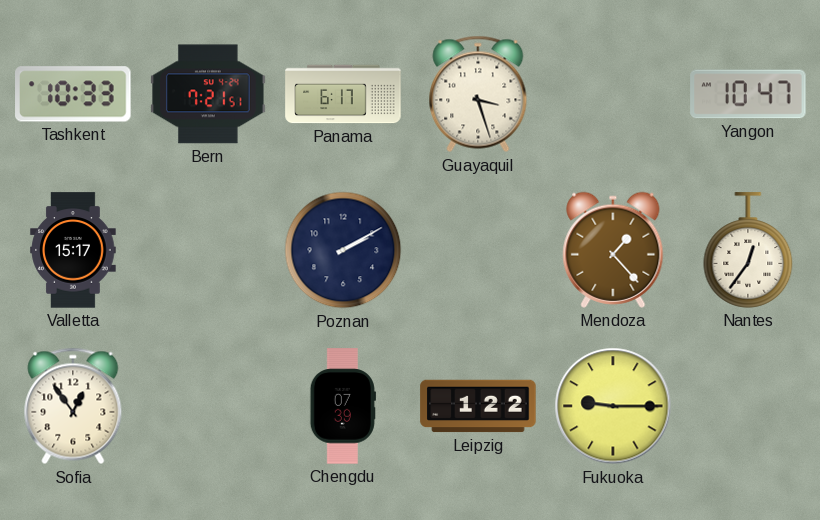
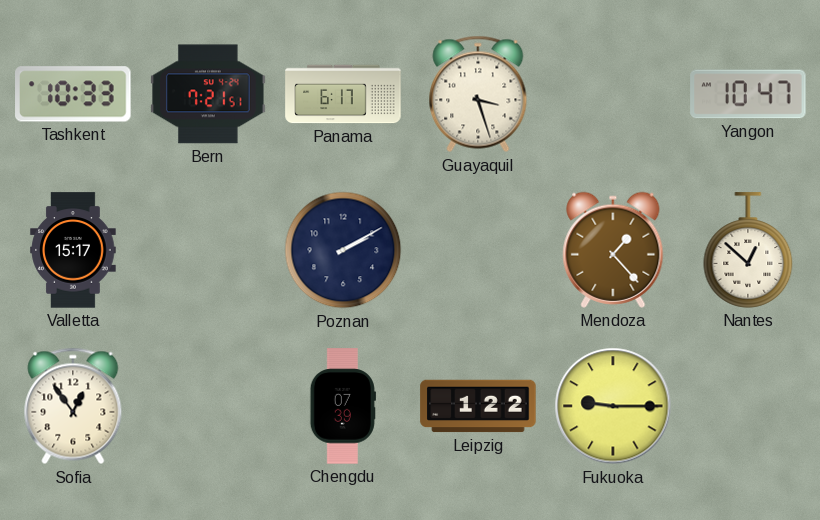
Nantes: 12:36 -> 12:52 (748, 250)
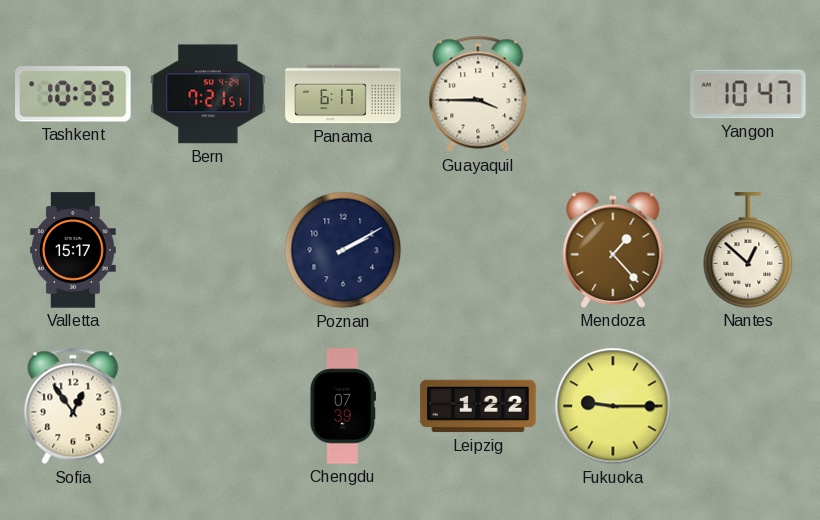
Guayaquil: 3:27 -> 3:45 (478, 94)
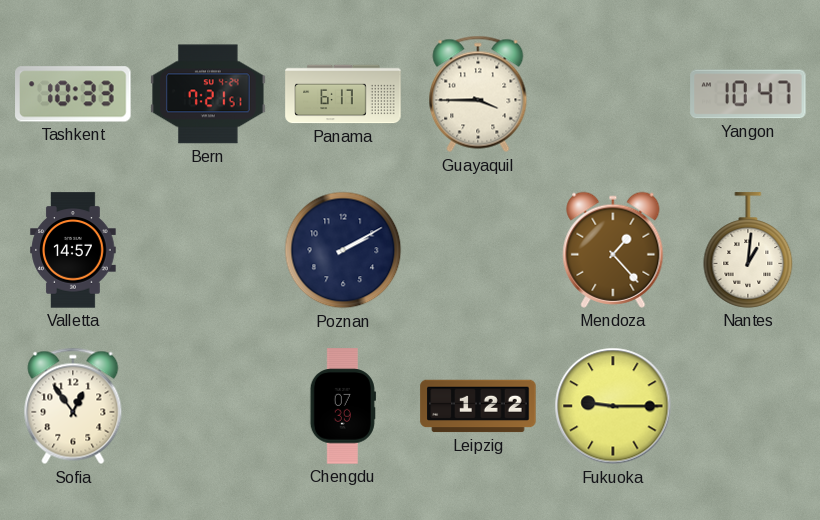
Valletta: 15:17 -> 14:57 (73, 250)
Nantes: 12:52 -> 1:01 (748, 250)
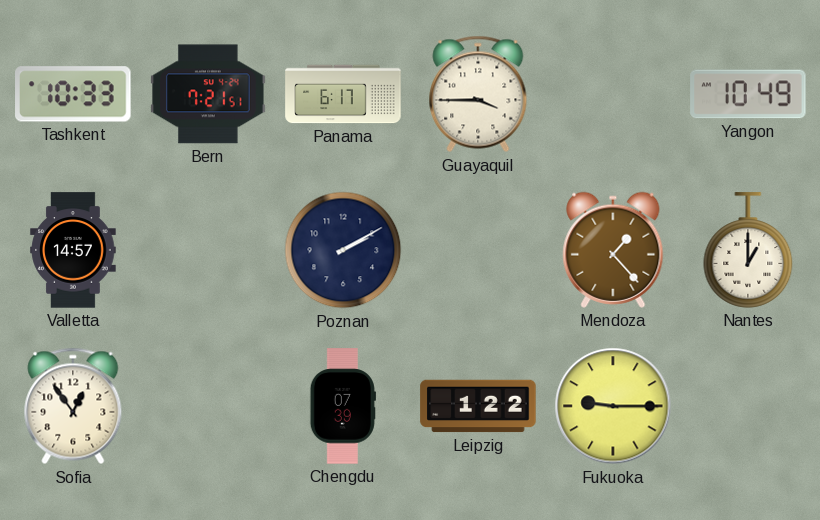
Yangon: 10:47 -> 10:49 (748, 94)
Nantes: 1:01 -> 1:00 (748, 250)
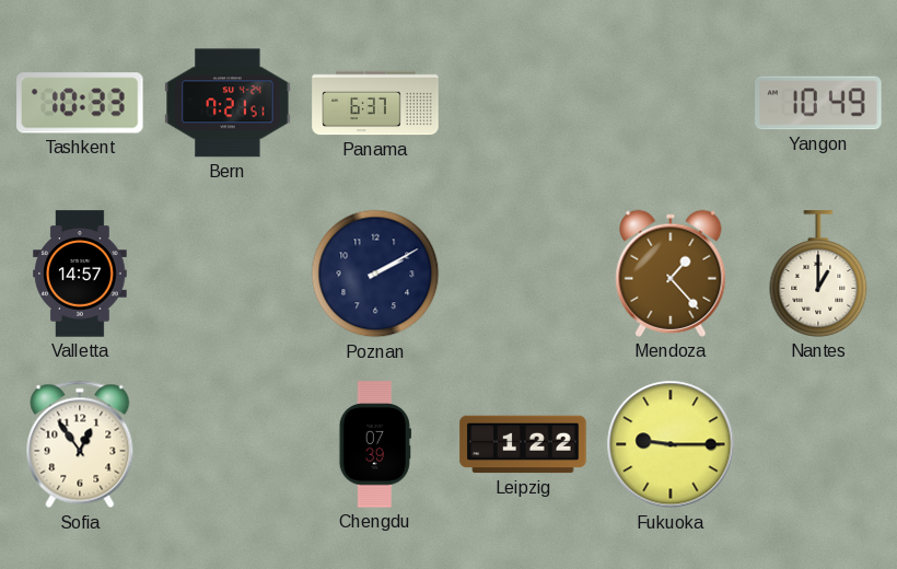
Panama: 6:17 -> 6:37 (375, 103)
Guayaquil: 3:45 -> none (478, 94)
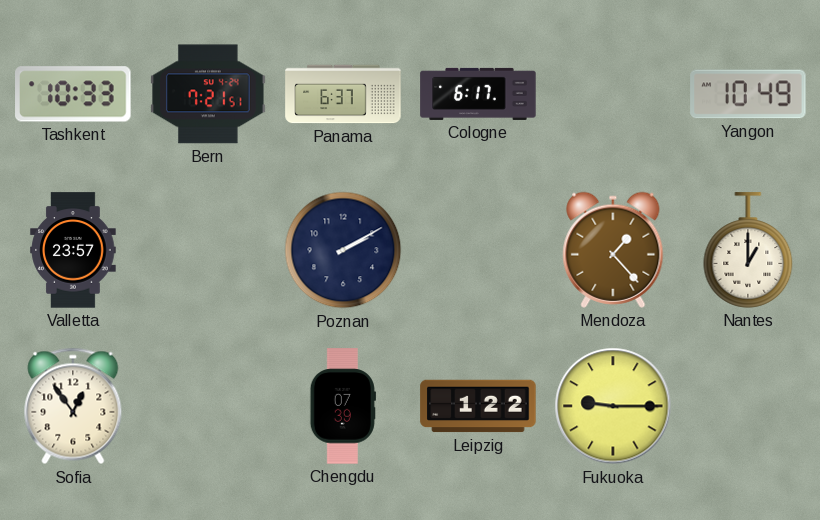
Cologne: none -> 6:17 (478, 94)
Valletta: 14:57 -> 23:57 (73, 250)
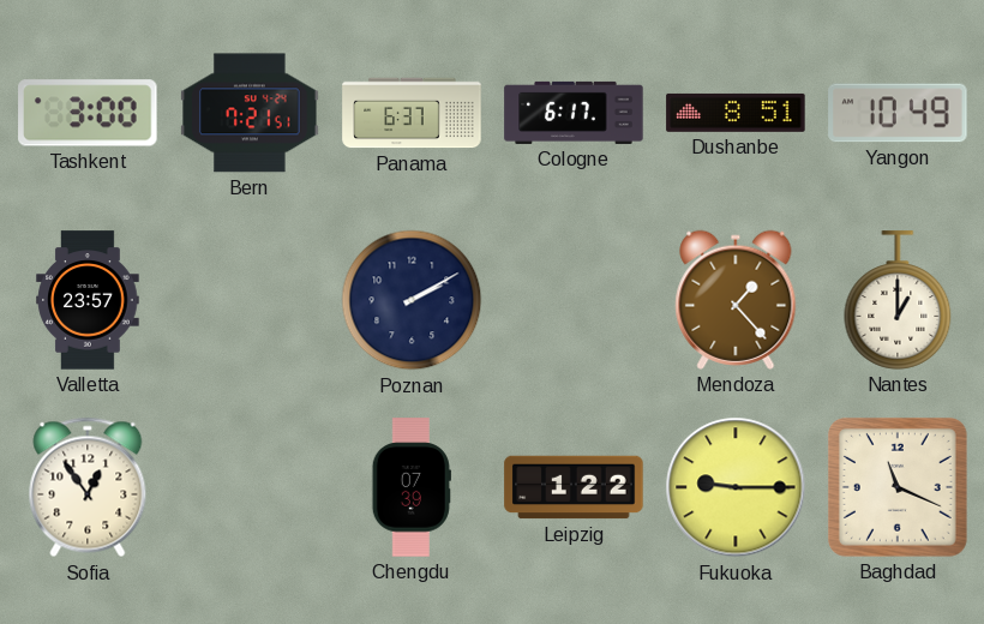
Tashkent: 10:33 -> 3:00 (88, 113)
Dushanbe: none -> 8:51 (736, 113)
Baghdad: none -> 11:19 (898, 487)
